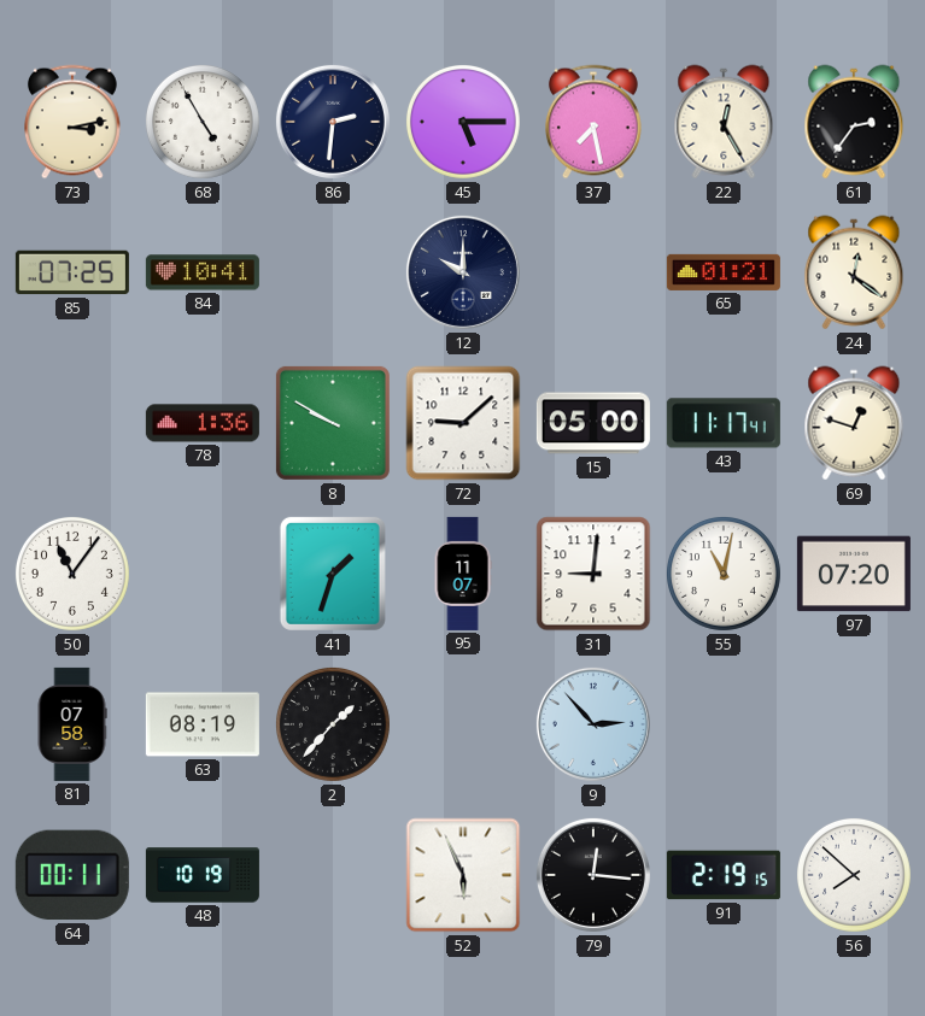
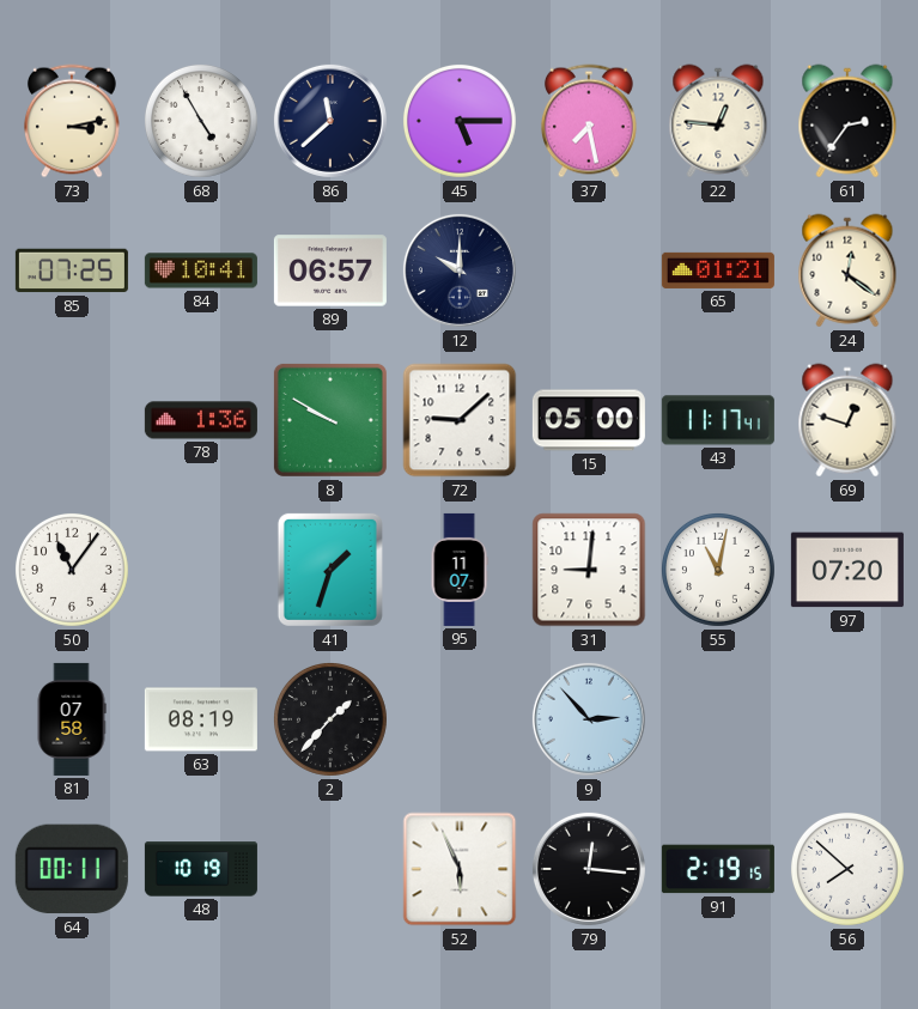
86: 2:31 -> 11:38 (330, 121)
22: 12:25 -> 12:46 (718, 121)
89: none -> 06:57 (330, 271)
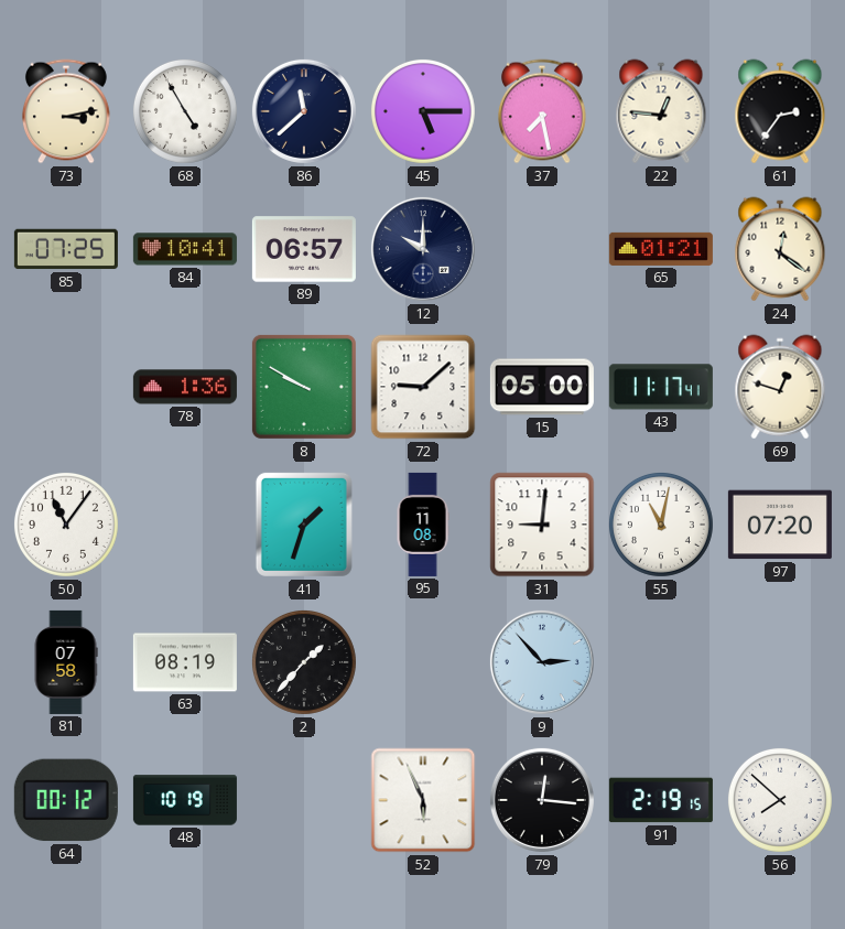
95: 11:07 -> 11:08 (423, 525)
64: 00:11 -> 00:12 (66, 800)
